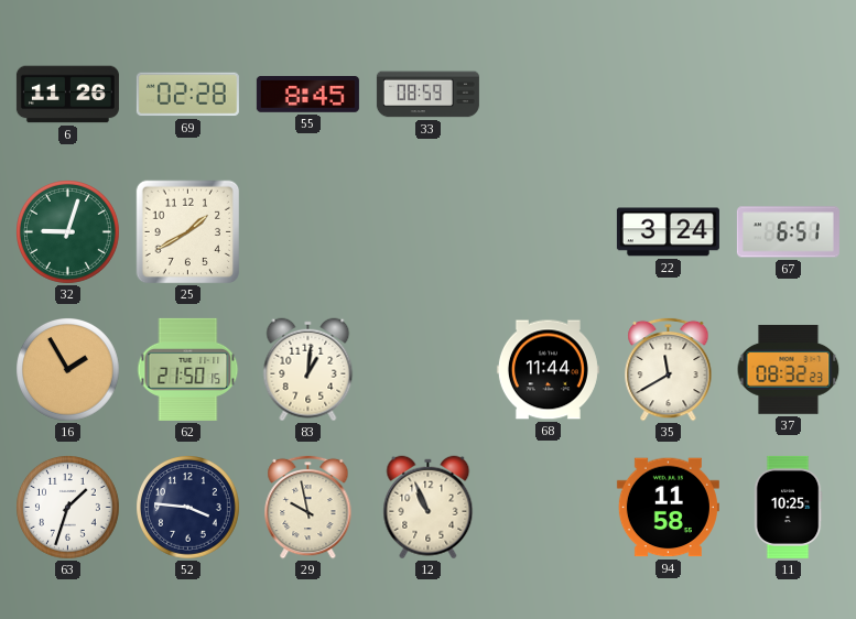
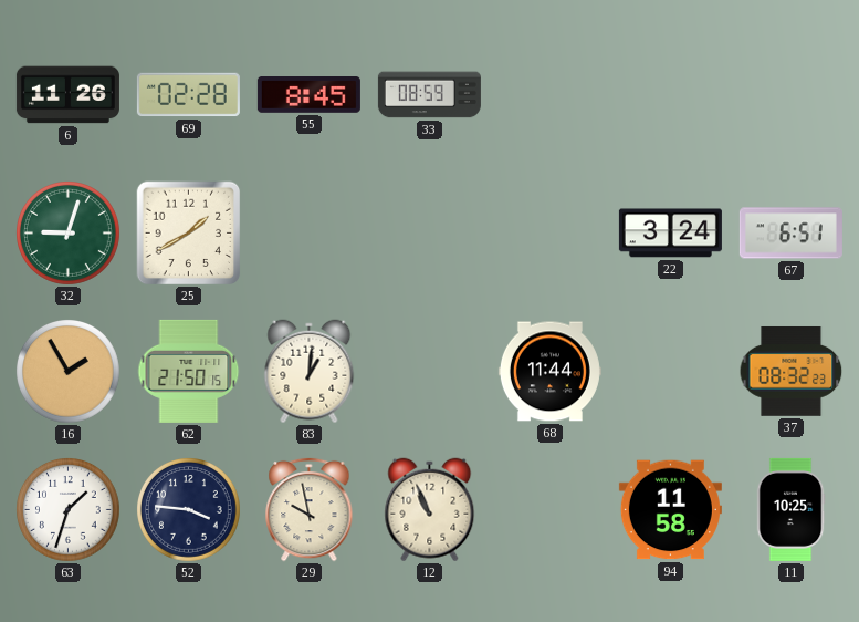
35: 11:40 -> none (669, 369)
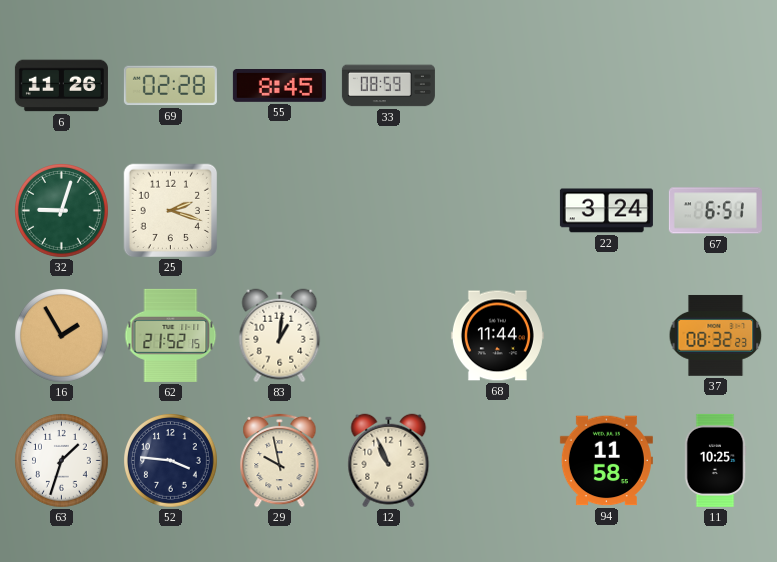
25: 1:40 -> 2:18 (171, 211)
62: 21:50 -> 21:52 (171, 335)
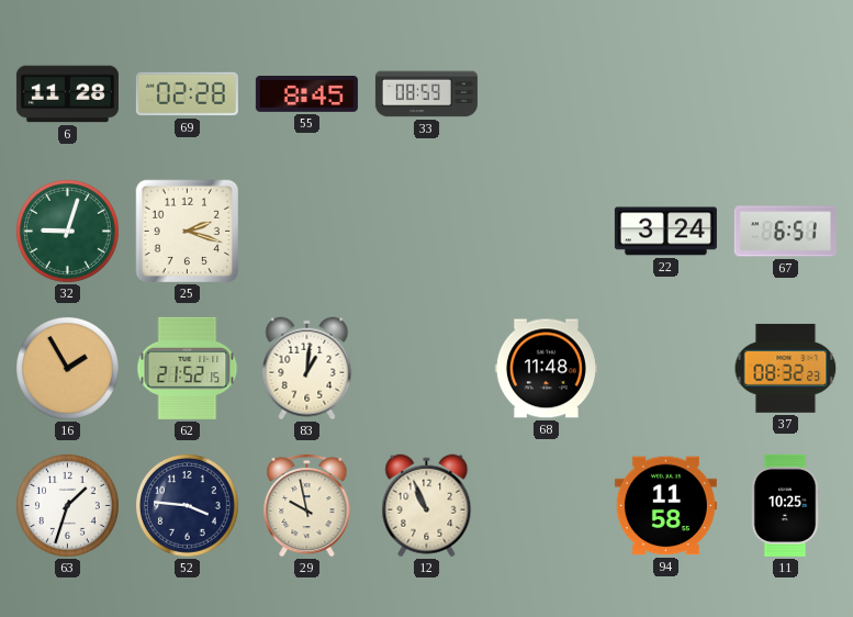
6: 11:26 -> 11:28 (67, 94)
68: 11:44 -> 11:48 (546, 369)
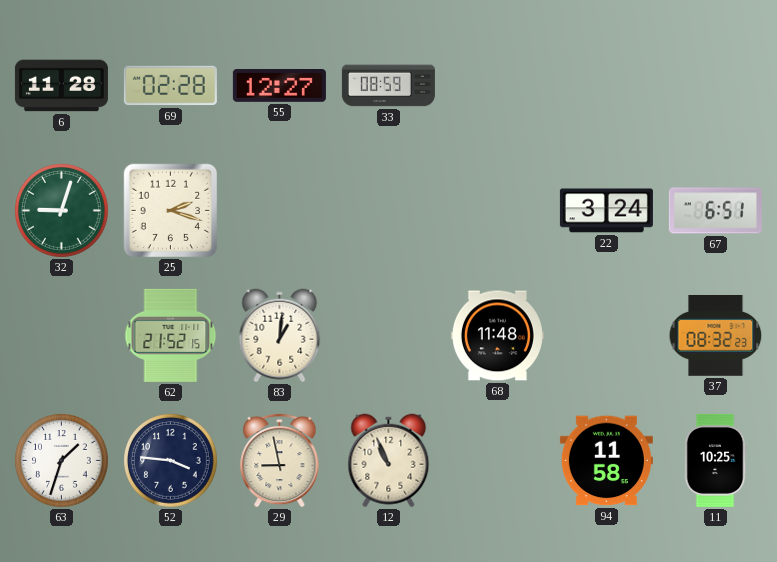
55: 8:45 -> 12:27 (279, 86)
16: 1:55 -> none (68, 369)
29: 9:58 -> 8:58 (280, 460)
